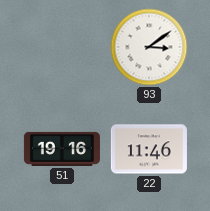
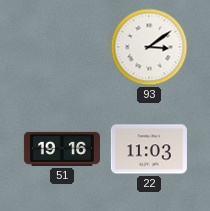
22: 11:46 -> 11:03 (149, 149)
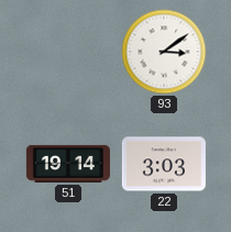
51: 19:16 -> 19:14 (68, 164)
22: 11:03 -> 3:03 (164, 164)
